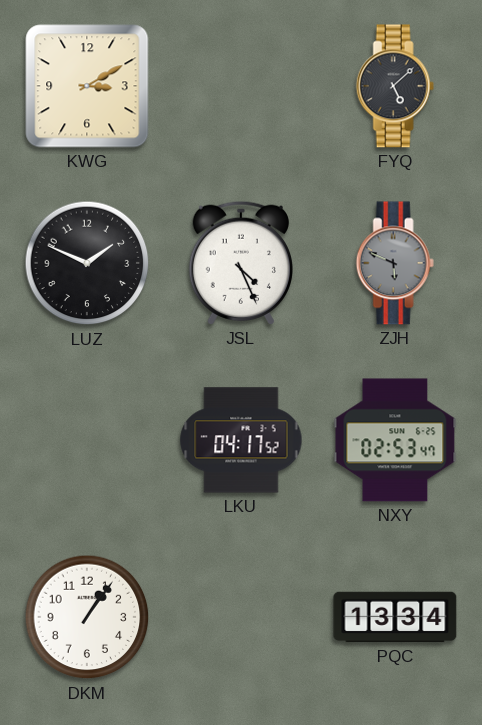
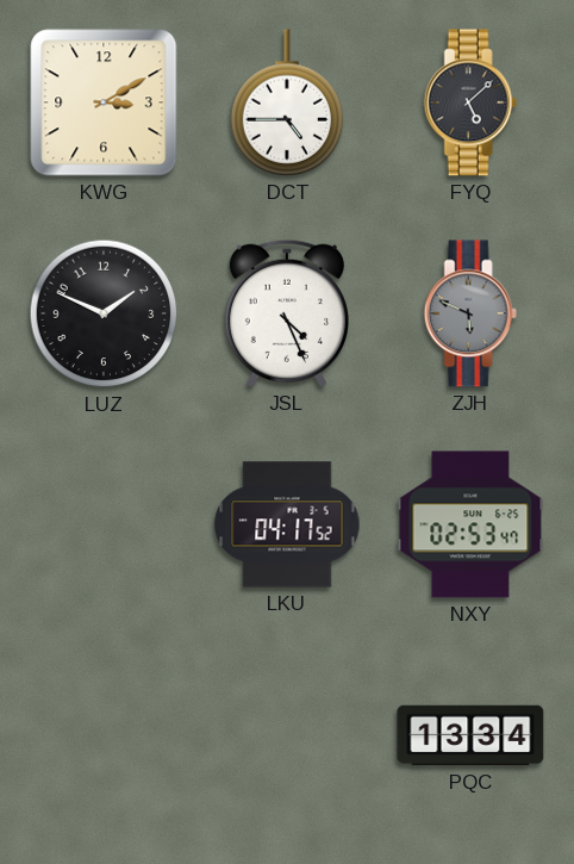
DCT: none -> 4:45 (287, 102)
DKM: 1:06 -> none (87, 617)
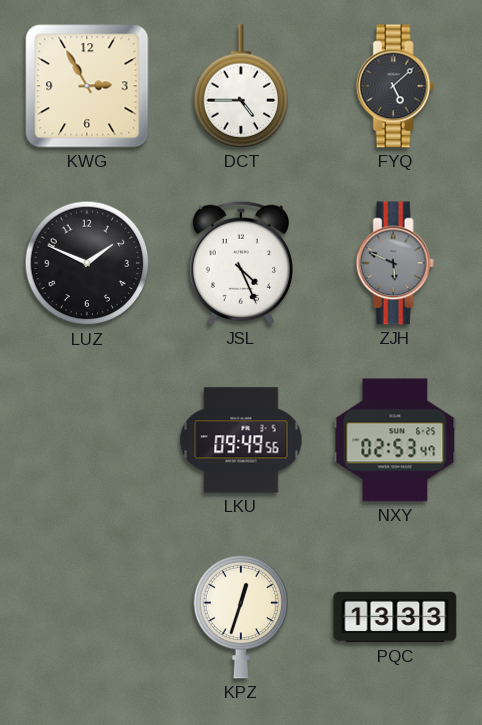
KWG: 3:10 -> 2:55 (87, 86)
LKU: 04:17 -> 09:49 (241, 440)
KPZ: none -> 12:33 (241, 617)
PQC: 13:34 -> 13:33 (395, 617)
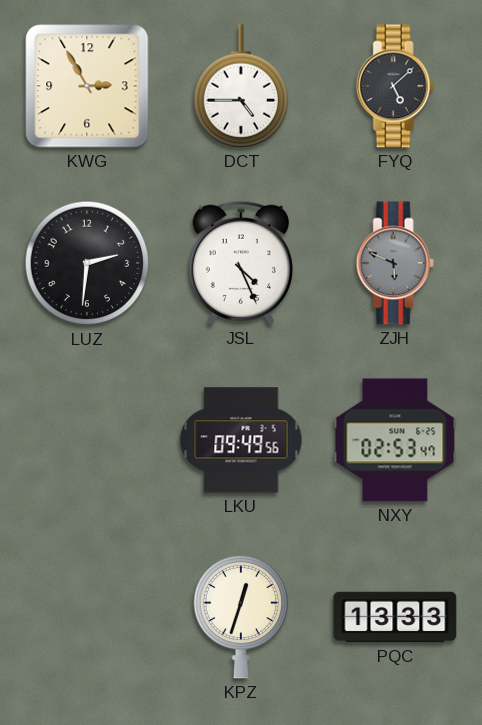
LUZ: 1:49 -> 2:31 (87, 263)
